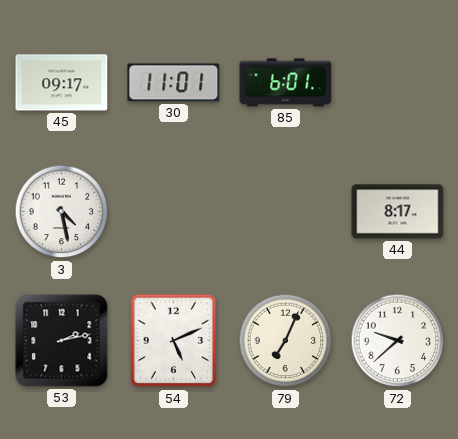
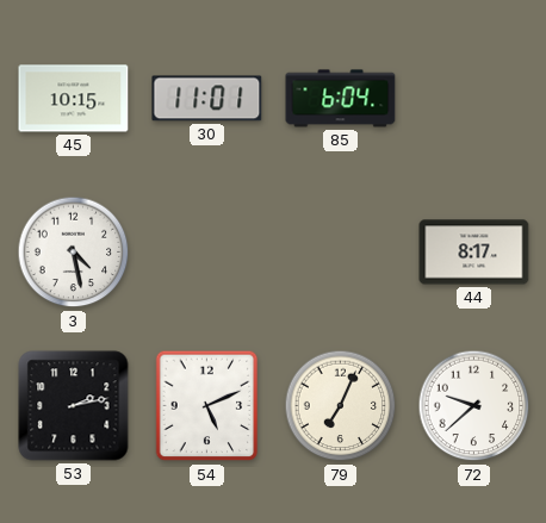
45: 09:17 -> 10:15 (74, 99)
85: 6:01 -> 6:04 (341, 99)
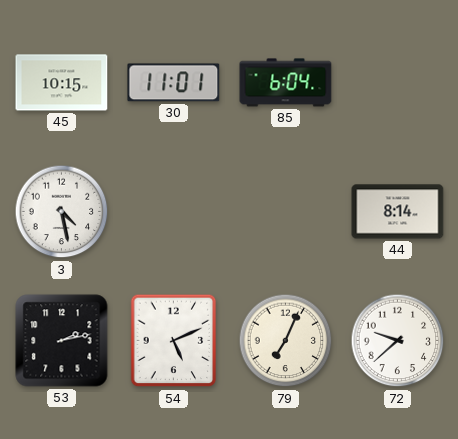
44: 8:17 -> 8:14 (398, 212)
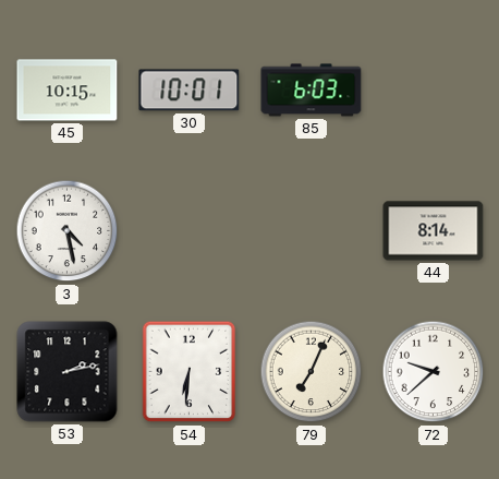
30: 11:01 -> 10:01 (190, 91)
85: 6:04 -> 6:03 (312, 91)
54: 5:11 -> 6:31 (190, 372)
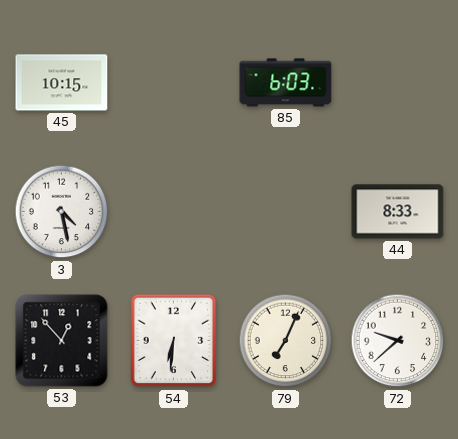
30: 10:01 -> none (190, 91)
44: 8:14 -> 8:33 (398, 212)
53: 2:13 -> 12:53 (62, 341)
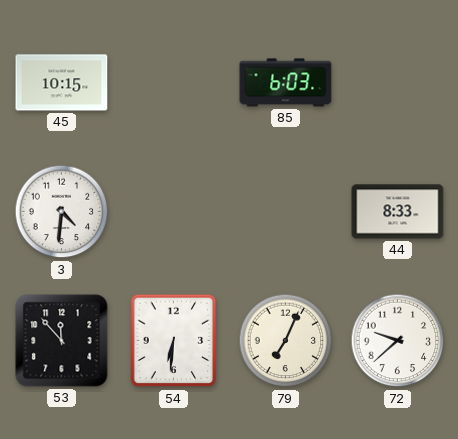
3: 4:28 -> 4:31 (62, 212)
53: 12:53 -> 11:53 (62, 341)
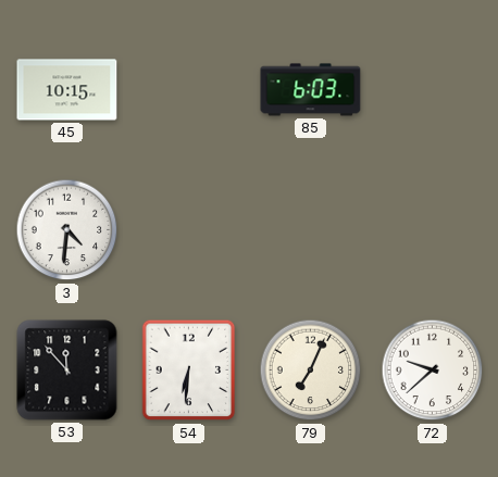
44: 8:33 -> none (398, 212)
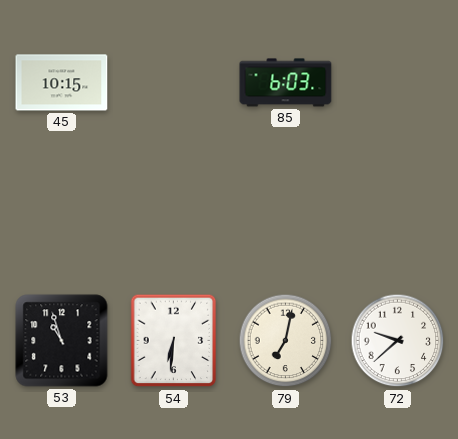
3: 4:31 -> none (67, 230)
53: 11:53 -> 10:57 (62, 341)
79: 7:04 -> 7:02 (286, 341)
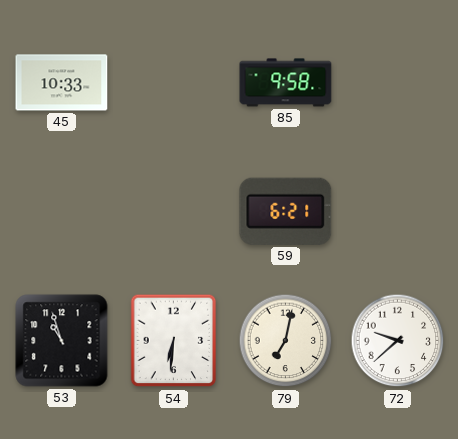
45: 10:15 -> 10:33 (62, 83)
85: 6:03 -> 9:58 (286, 83)
59: none -> 6:21 (286, 211)
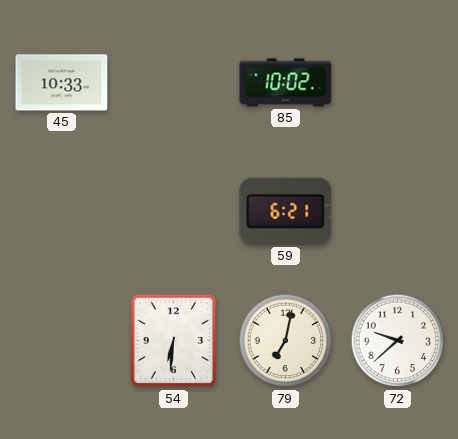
85: 9:58 -> 10:02 (286, 83)
53: 10:57 -> none (62, 341)
